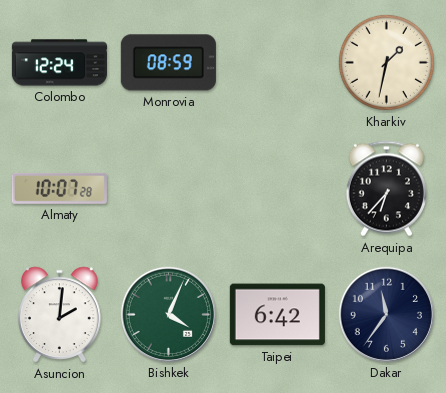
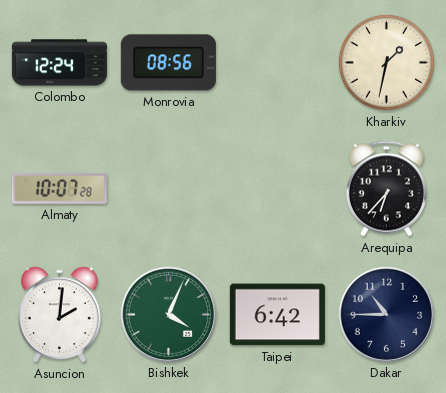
Monrovia: 08:59 -> 08:56 (168, 63)
Dakar: 11:36 -> 10:45 (386, 314)
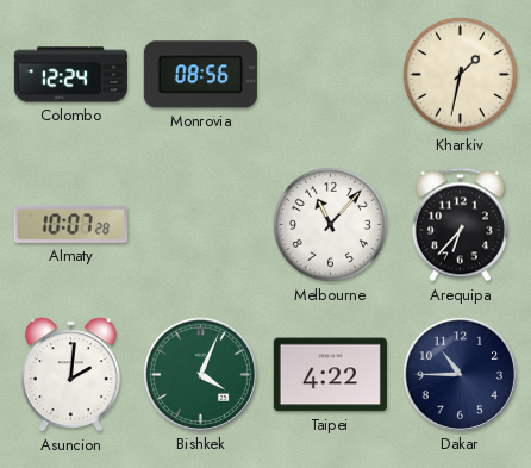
Melbourne: none -> 11:07 (330, 224)
Taipei: 6:42 -> 4:22 (330, 375)
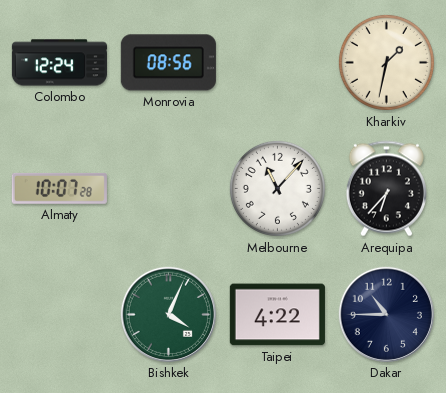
Asuncion: 2:01 -> none (71, 375)
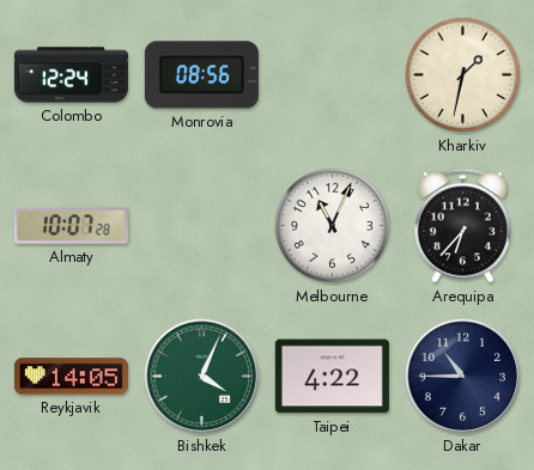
Melbourne: 11:07 -> 11:04 (332, 225)
Reykjavik: none -> 14:05 (71, 377)
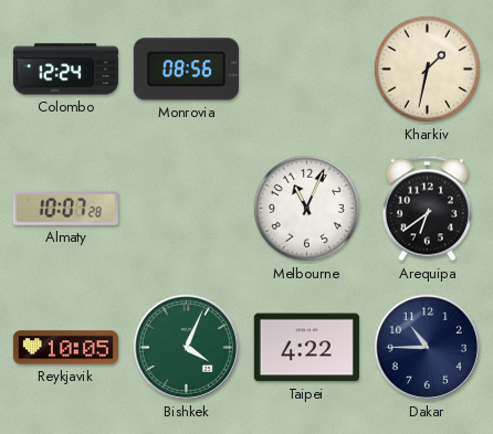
Arequipa: 6:37 -> 6:39 (427, 209)
Reykjavik: 14:05 -> 10:05 (65, 348)
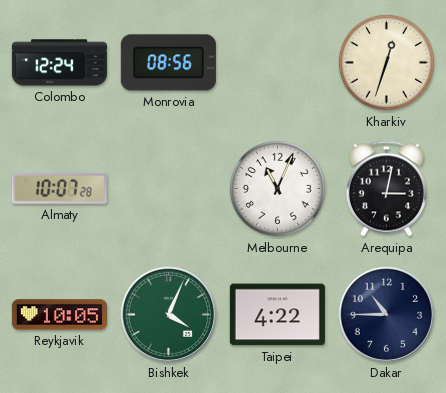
Kharkiv: 1:32 -> 12:33 (386, 62)
Arequipa: 6:39 -> 3:02 (386, 189)
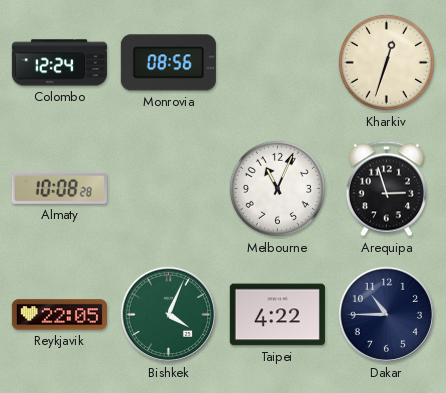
Almaty: 10:07 -> 10:08 (59, 188)
Arequipa: 3:02 -> 2:57 (386, 189)
Reykjavik: 10:05 -> 22:05 (59, 315)
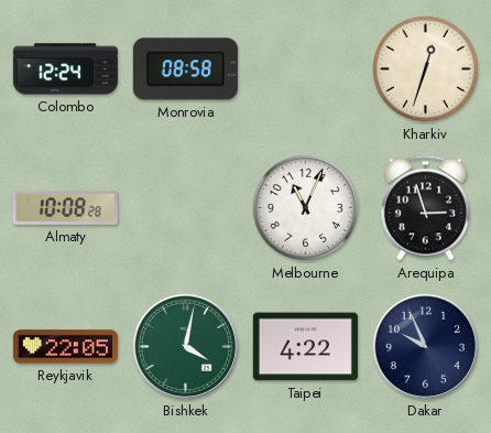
Monrovia: 08:56 -> 08:58 (185, 69)
Bishkek: 4:04 -> 4:02 (185, 346)
Dakar: 10:45 -> 9:56 (425, 346)
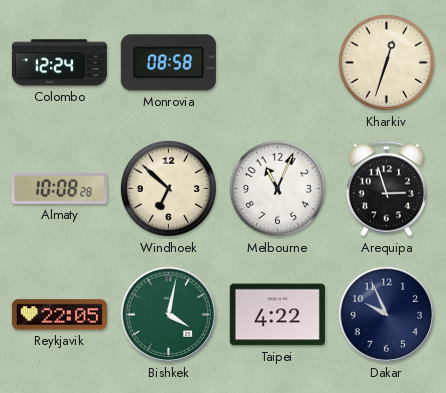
Windhoek: none -> 6:52 (168, 188)
